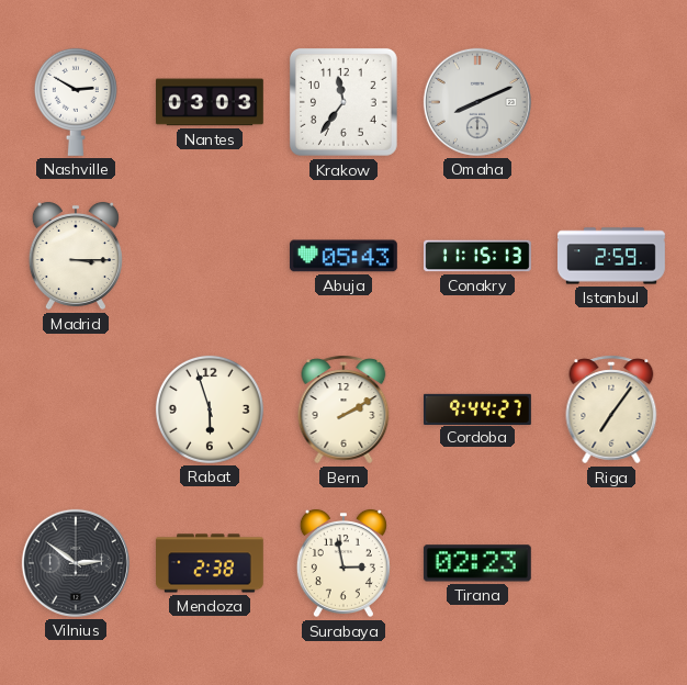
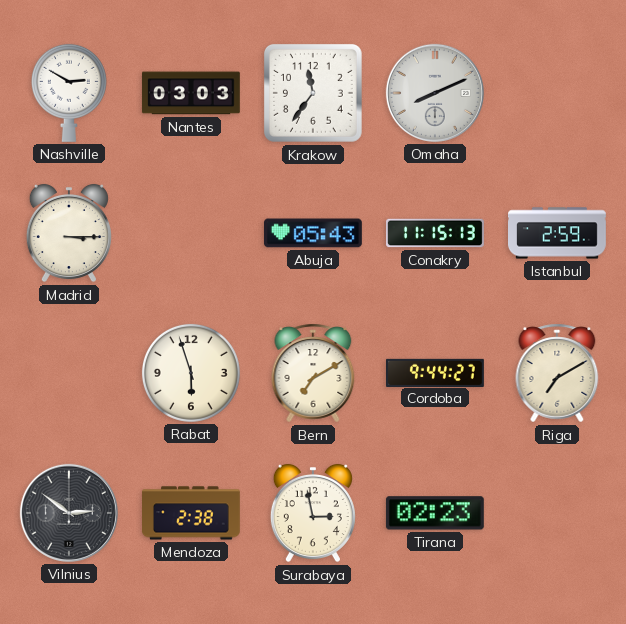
Bern: 2:10 -> 7:10 (313, 373)
Riga: 7:06 -> 7:10 (557, 373)
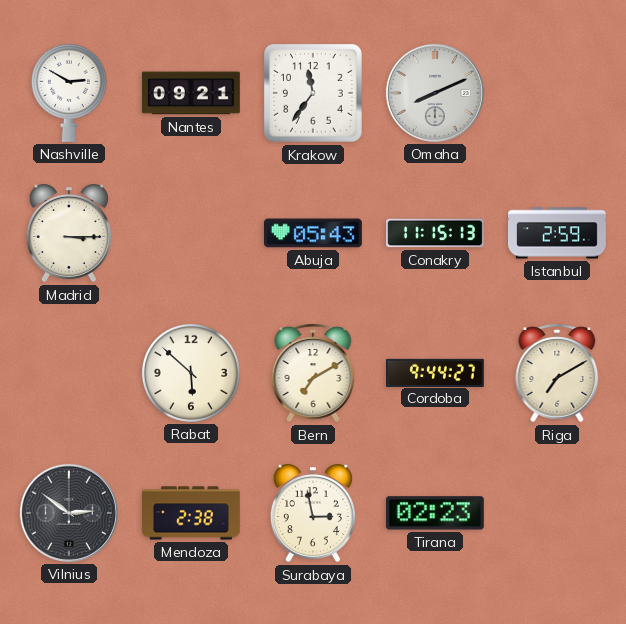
Nantes: 03:03 -> 09:21 (191, 93)
Rabat: 5:57 -> 5:52 (191, 373)
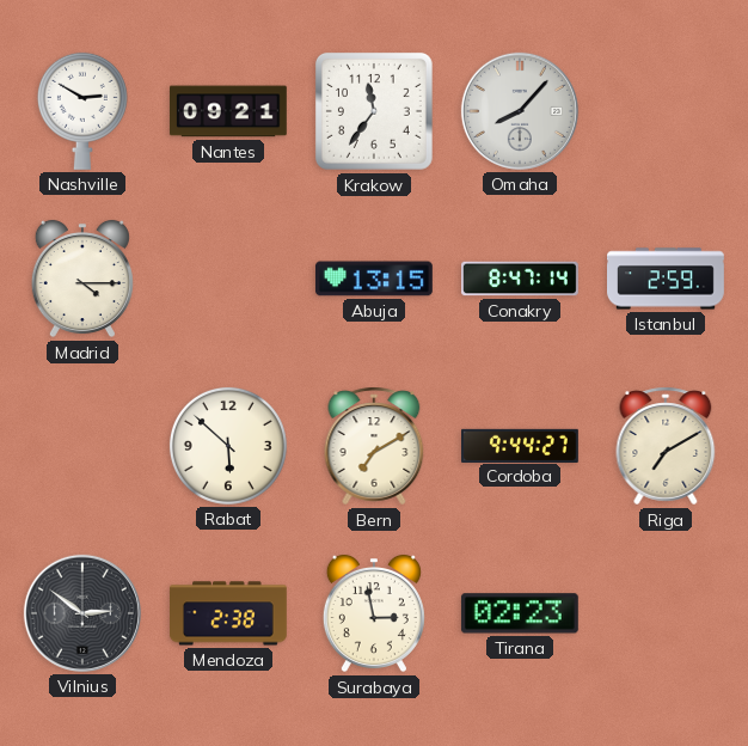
Omaha: 8:11 -> 8:07 (520, 111)
Madrid: 3:15 -> 4:15 (82, 279)
Abuja: 05:43 -> 13:15 (374, 279)
Conakry: 11:15 -> 8:47 (521, 279)
